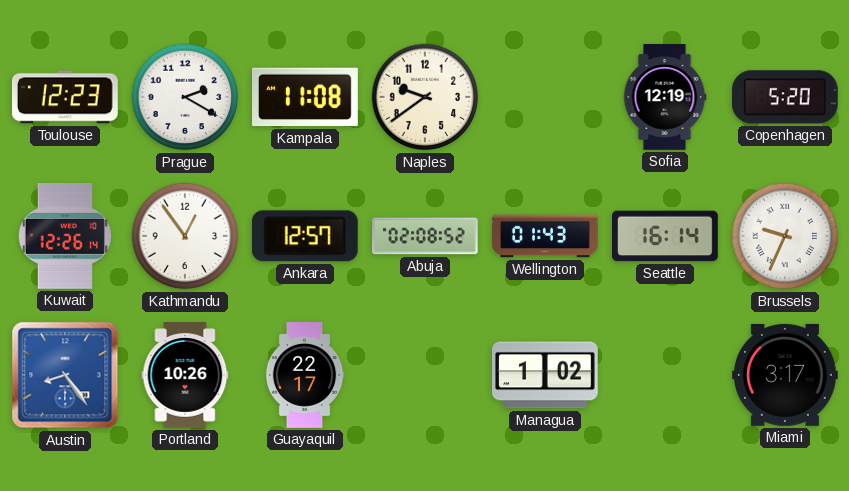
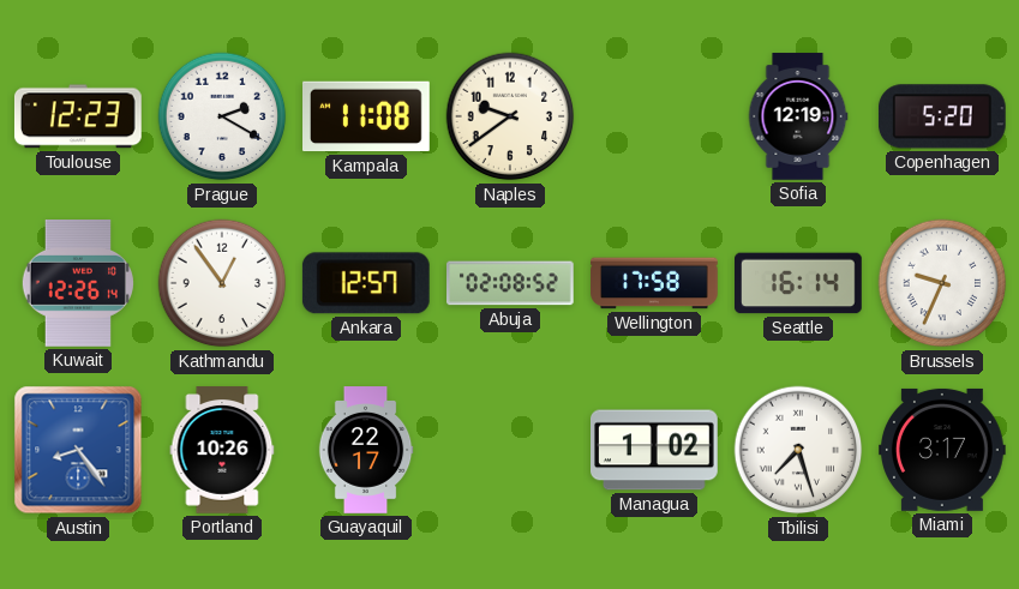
Wellington: 01:43 -> 17:58 (654, 283)
Tbilisi: none -> 7:27 (798, 450)
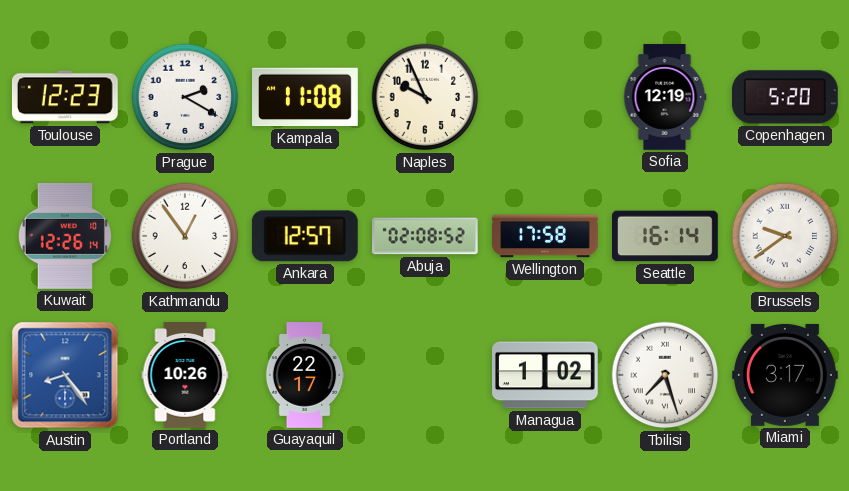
Naples: 9:39 -> 9:56 (425, 97)
Brussels: 9:34 -> 9:39 (785, 236)
